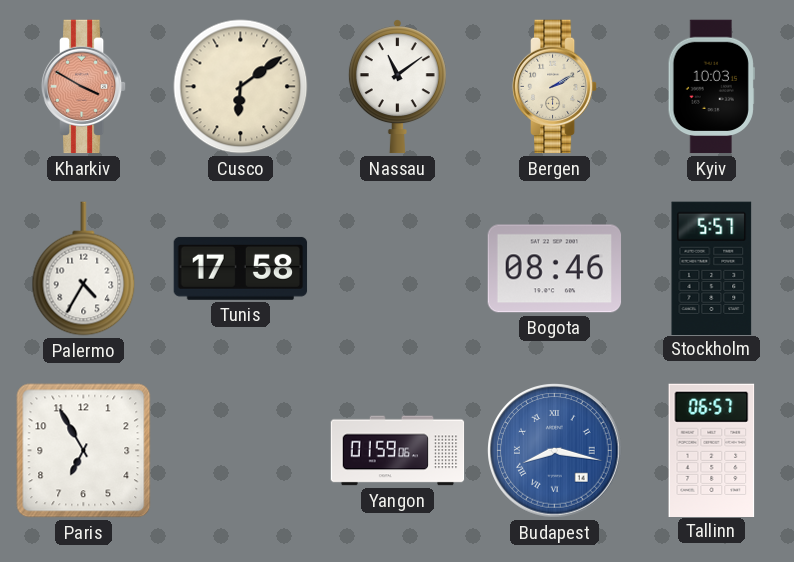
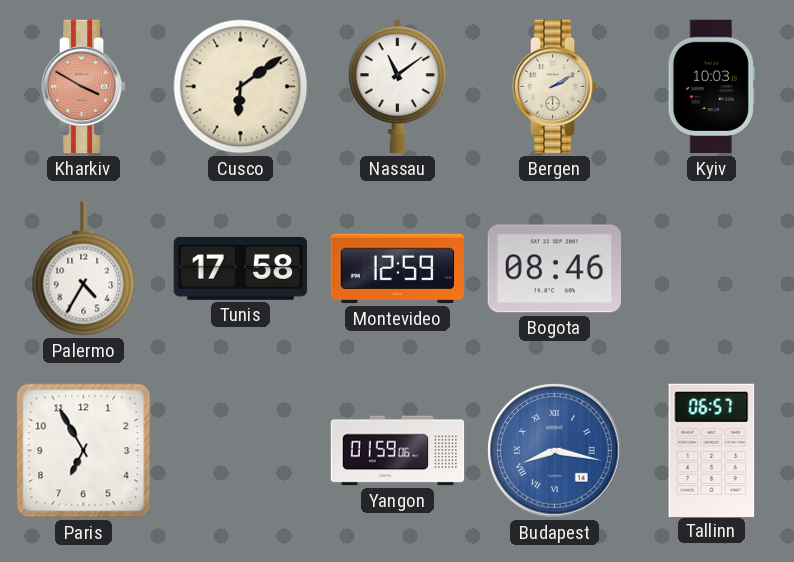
Montevideo: none -> 12:59 (397, 269)
Stockholm: 5:57 -> none (712, 268)
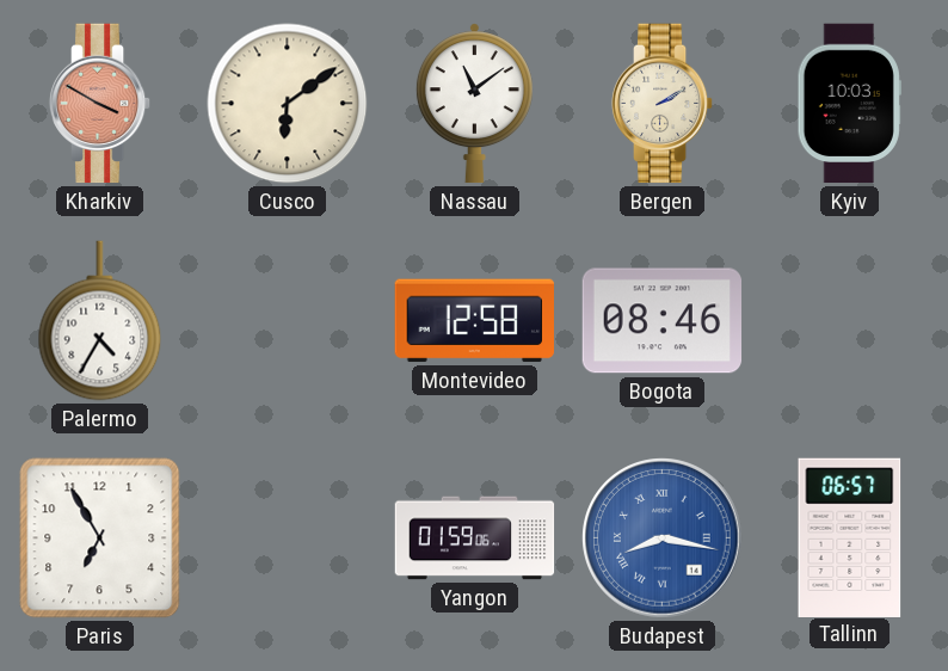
Tunis: 17:58 -> none (241, 268)
Montevideo: 12:59 -> 12:58 (474, 321)
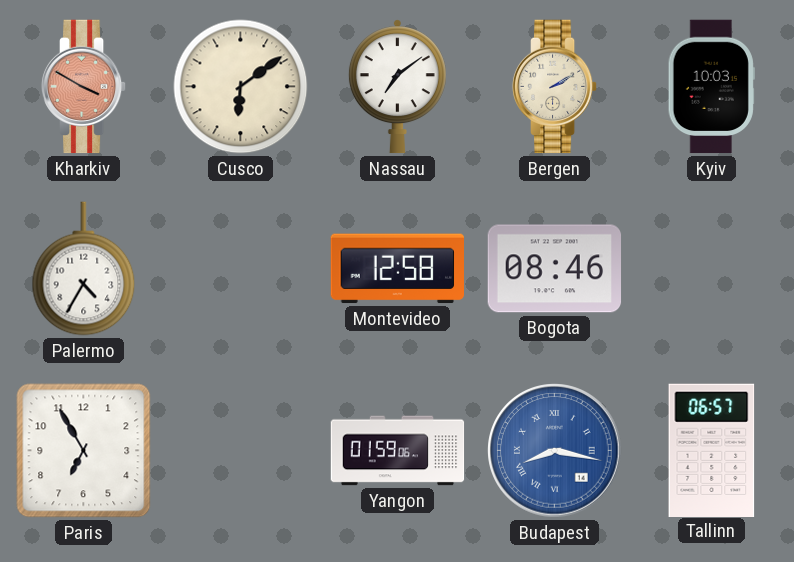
Nassau: 11:09 -> 7:09 (397, 87)
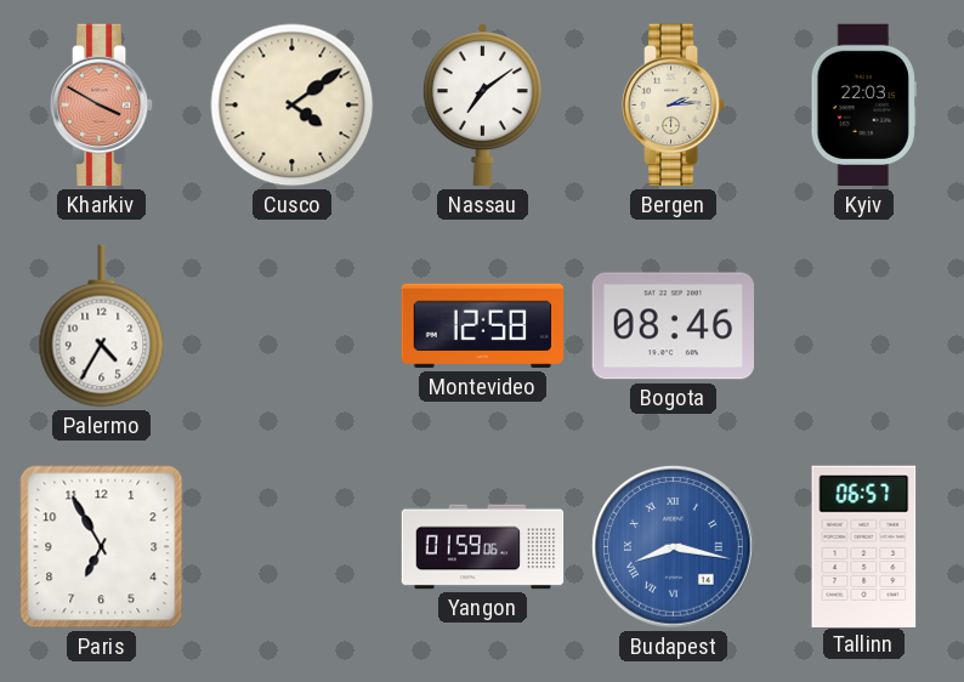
Cusco: 6:09 -> 4:09 (293, 106)
Bergen: 2:10 -> 2:14 (674, 106)
Kyiv: 10:03 -> 22:03 (863, 106)
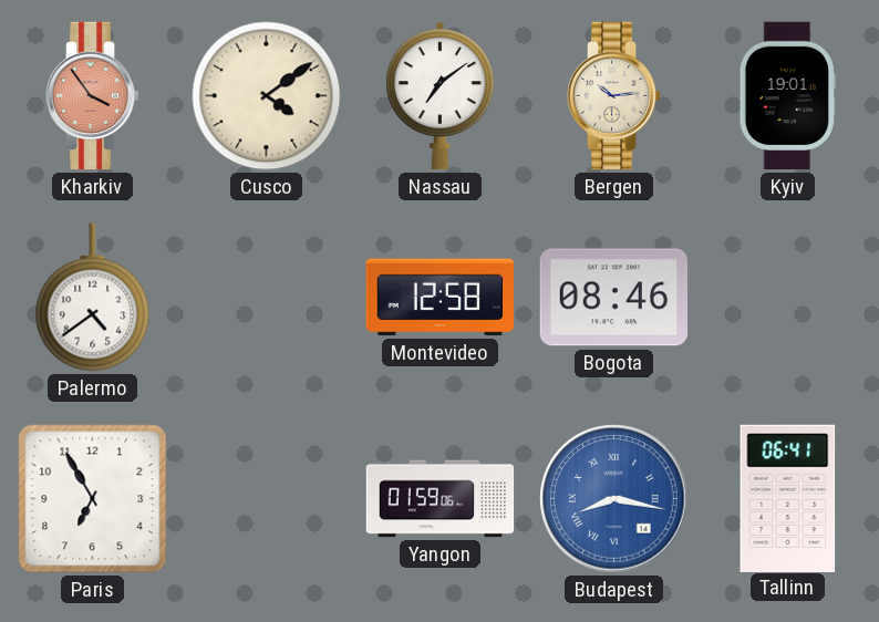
Kharkiv: 3:50 -> 3:54 (93, 96)
Bergen: 2:14 -> 10:14 (614, 96)
Kyiv: 22:03 -> 19:01 (787, 96)
Palermo: 4:35 -> 4:39 (93, 298)
Tallinn: 06:57 -> 06:41 (788, 498)
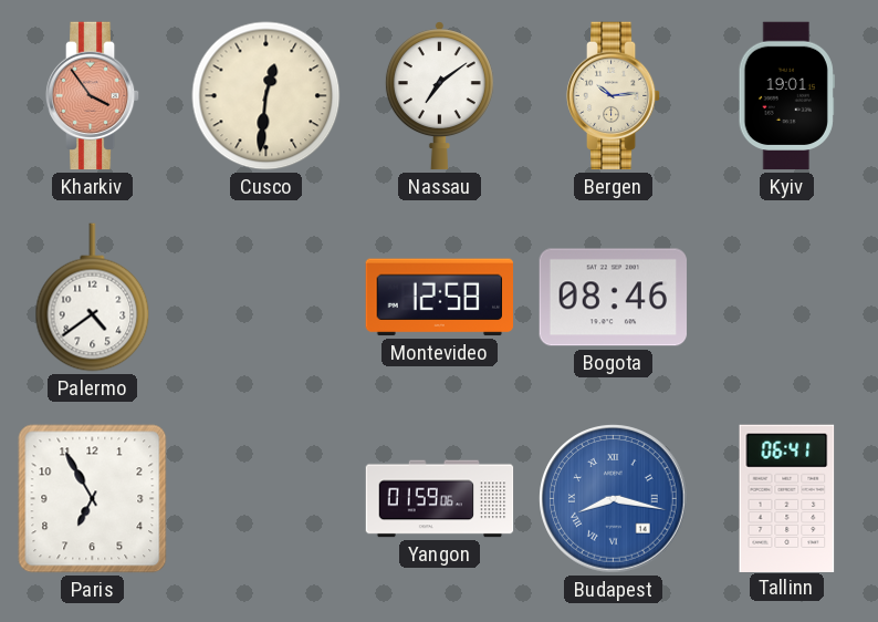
Cusco: 4:09 -> 12:31 (266, 96)
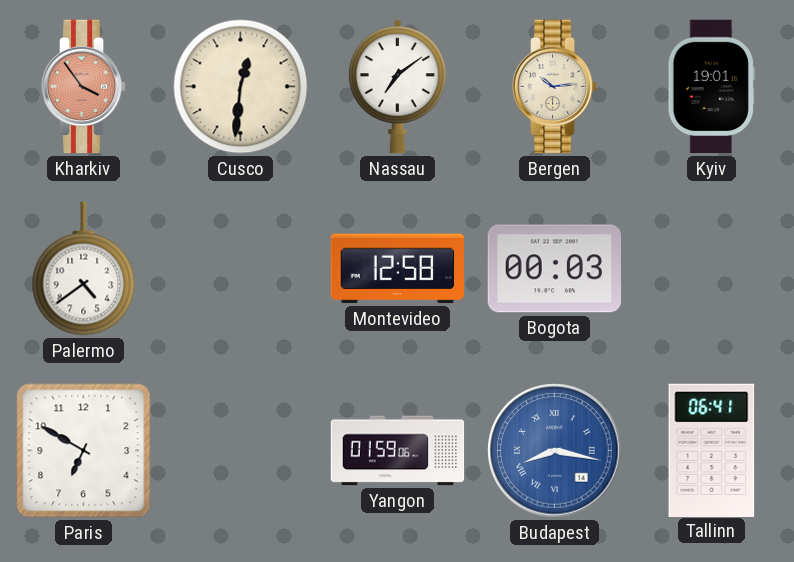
Bogota: 08:46 -> 00:03 (555, 269)
Paris: 6:55 -> 6:50 (84, 451)
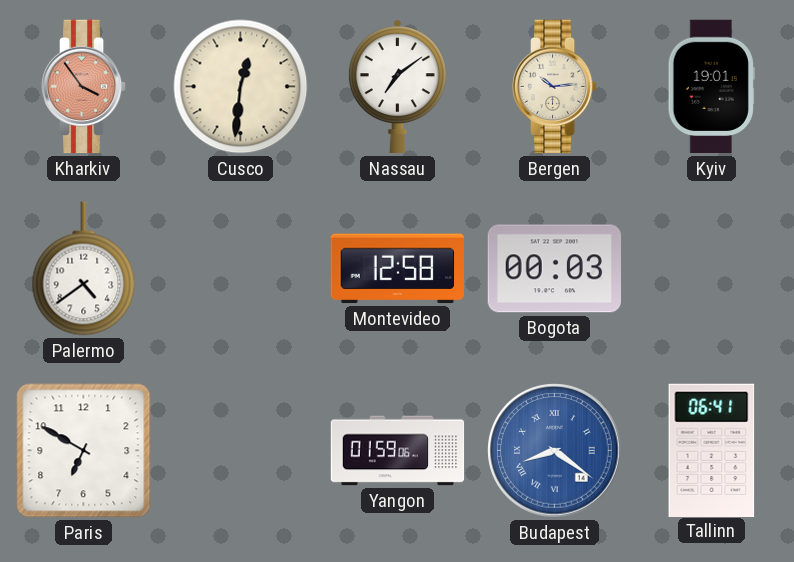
Budapest: 8:17 -> 8:21 (555, 451)
